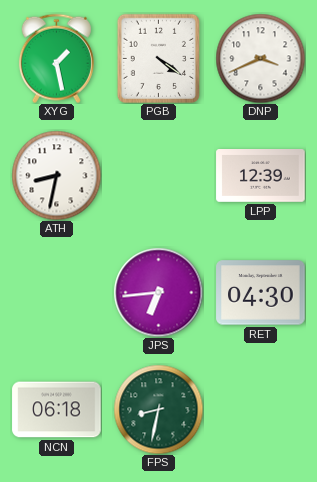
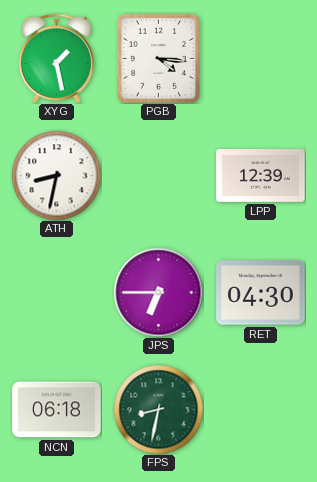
PGB: 4:21 -> 4:16 (158, 58)
DNP: 3:41 -> none (260, 58)
JPS: 6:44 -> 6:45 (158, 292)
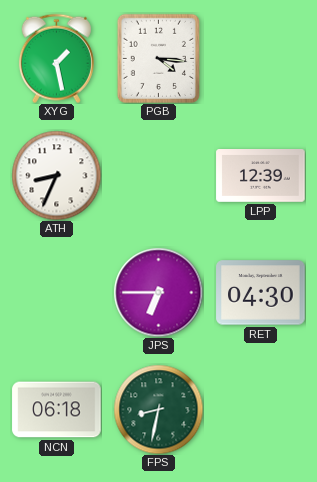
ATH: 8:32 -> 8:34 (56, 175)
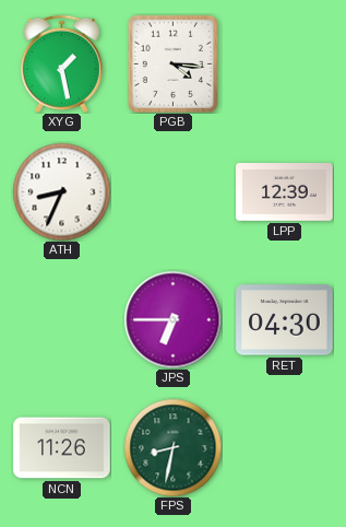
NCN: 06:18 -> 11:26 (62, 448)
